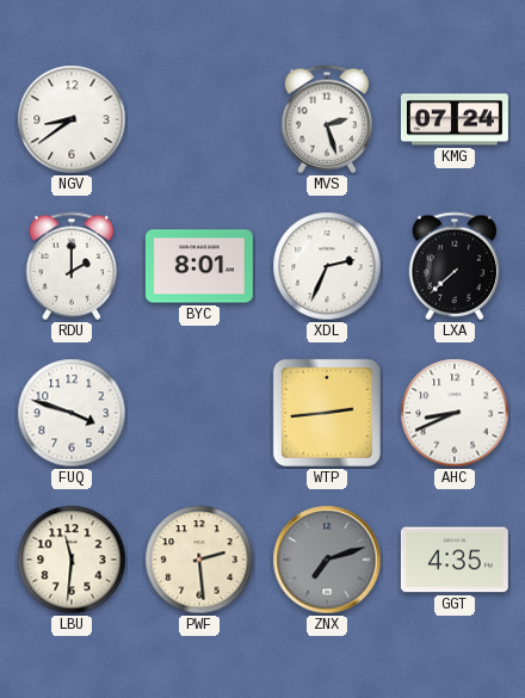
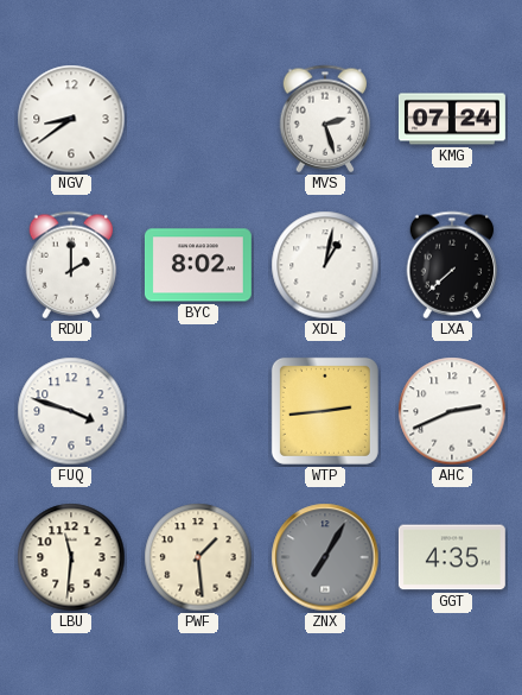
BYC: 8:01 -> 8:02 (198, 265)
XDL: 2:34 -> 1:02 (325, 265)
AHC: 8:41 -> 2:41 (452, 411)
PWF: 2:29 -> 1:29 (198, 557)
ZNX: 7:12 -> 7:05 (325, 557)
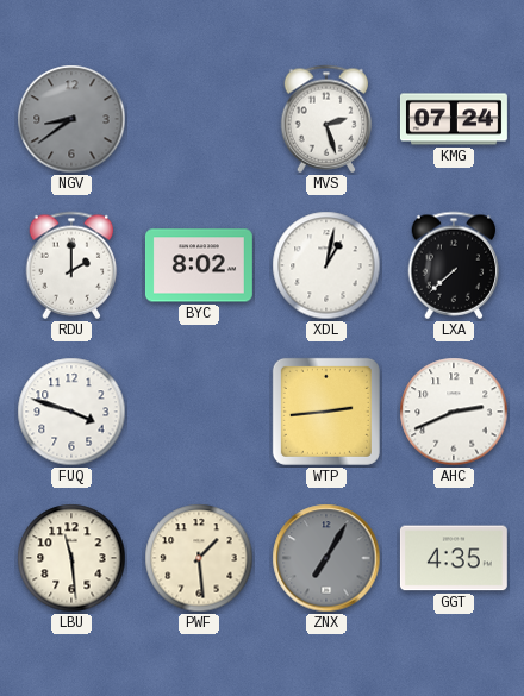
NGV dial: white -> grey (71, 119)
LBU: 11:31 -> 11:29 (71, 558)
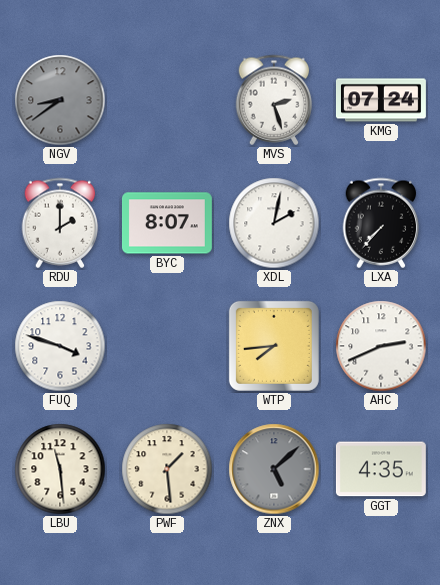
BYC: 8:02 -> 8:07 (167, 223)
XDL: 1:02 -> 2:02 (274, 223)
LXA: 7:38 -> 7:37 (381, 223)
WTP: 2:44 -> 7:44 (274, 346)
ZNX: 7:05 -> 5:08 (274, 469)
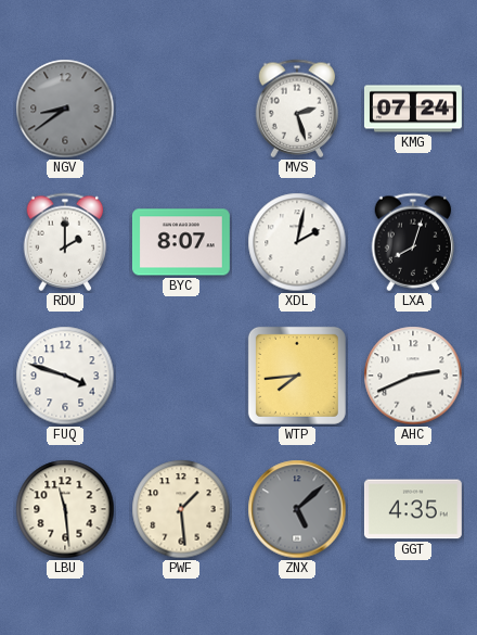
LXA: 7:37 -> 8:03 (413, 242)
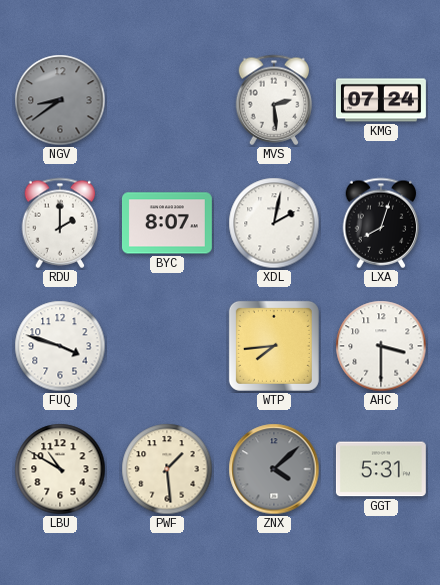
MVS: 2:27 -> 2:29 (274, 100)
AHC: 2:41 -> 3:30 (381, 346)
LBU: 11:29 -> 10:50 (60, 469)
ZNX: 5:08 -> 4:08 (274, 469)
GGT: 4:35 -> 5:31 (381, 469)
